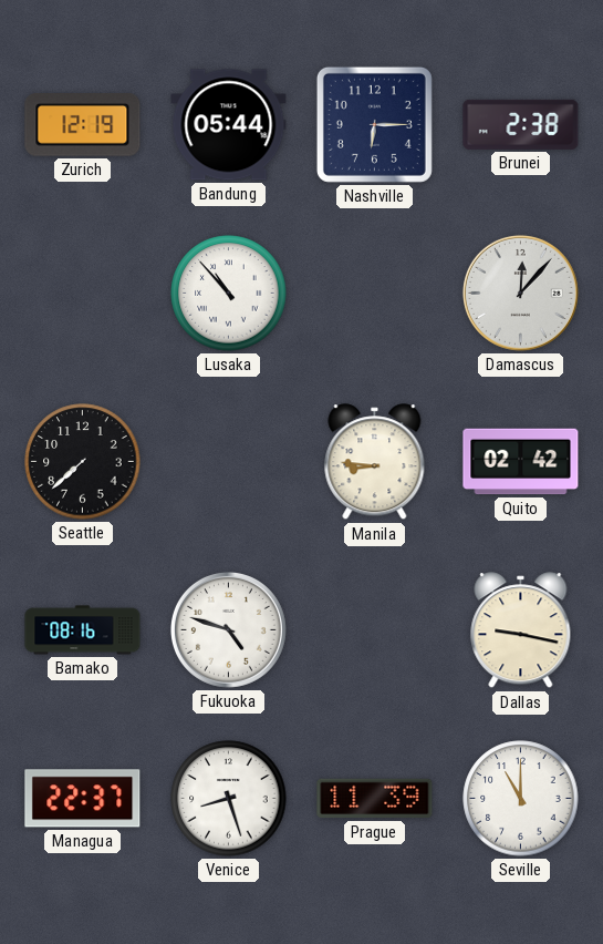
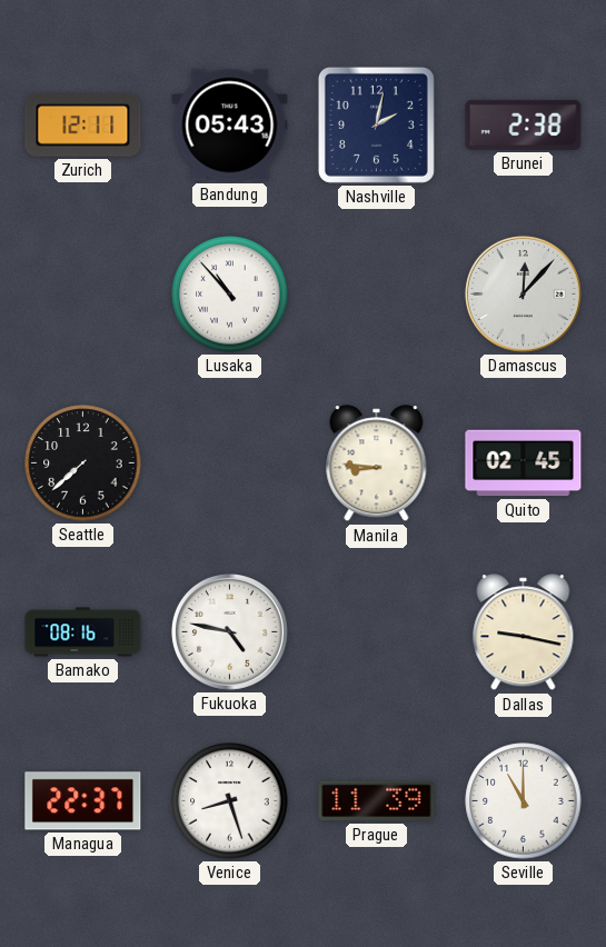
Zurich: 12:19 -> 12:11 (83, 126)
Bandung: 05:44 -> 05:43 (230, 126)
Nashville: 6:15 -> 2:02 (376, 124)
Quito: 02:42 -> 02:45 (524, 463)
Fukuoka: 4:48 -> 4:47 (229, 631)
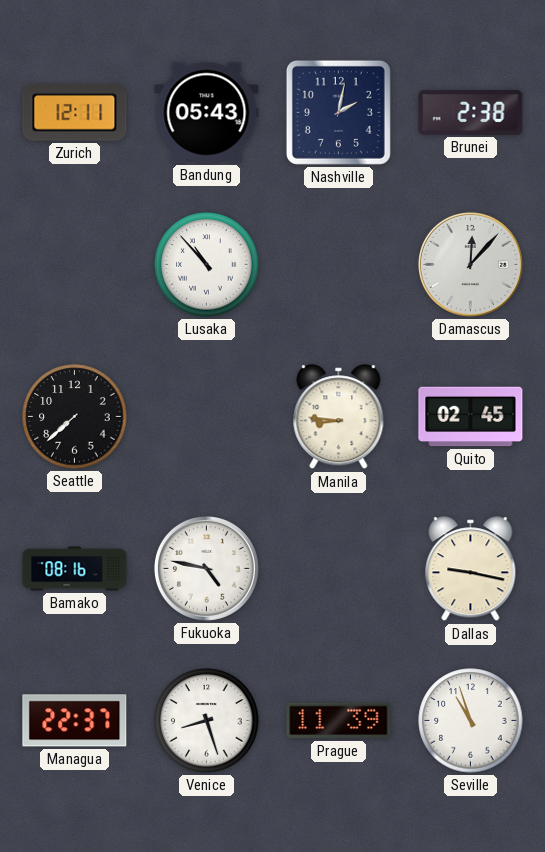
Seville: 11:00 -> 10:57 (471, 721)
